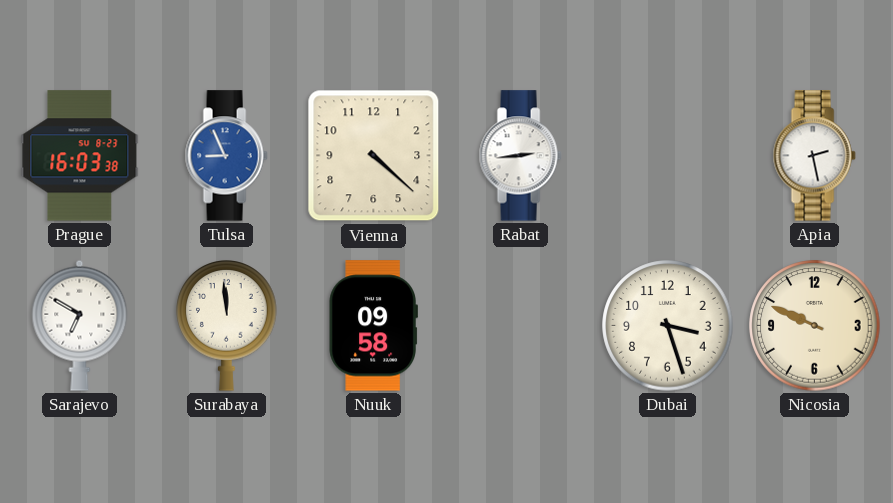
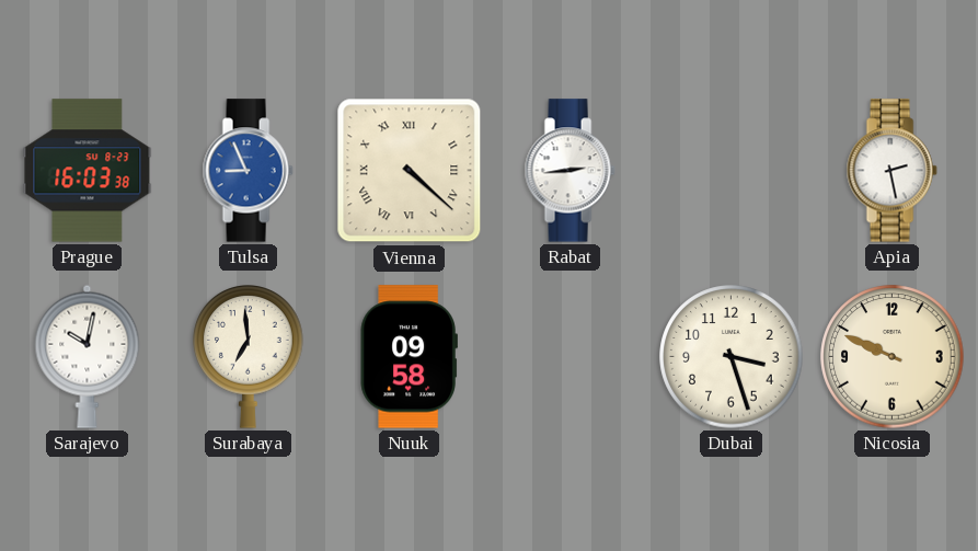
Vienna numerals: Arabic -> Roman (410, 171)
Sarajevo: 6:50 -> 10:02 (88, 356)
Surabaya: 11:59 -> 6:59 (249, 357)
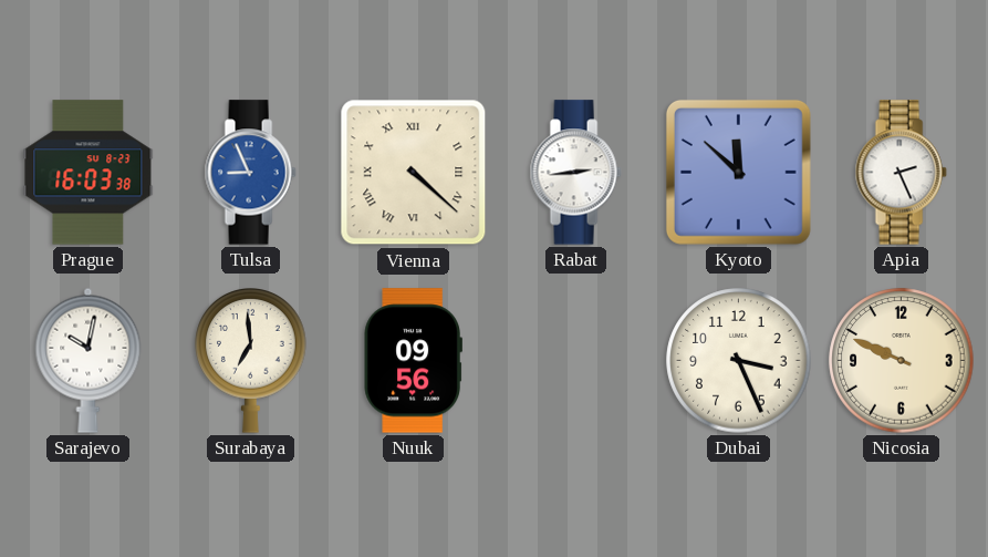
Kyoto: none -> 11:52 (738, 172)
Apia: 2:28 -> 2:26 (901, 173)
Nuuk: 09:58 -> 09:56 (413, 361)
Dubai: 3:27 -> 3:26 (739, 361)
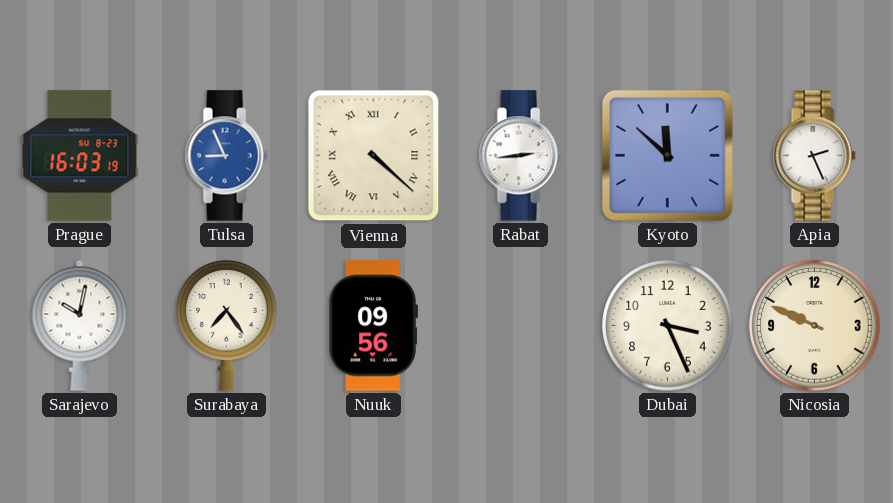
Prague: 16:03:38 -> 16:03:19 (80, 156)
Surabaya: 6:59 -> 7:24 (227, 326)
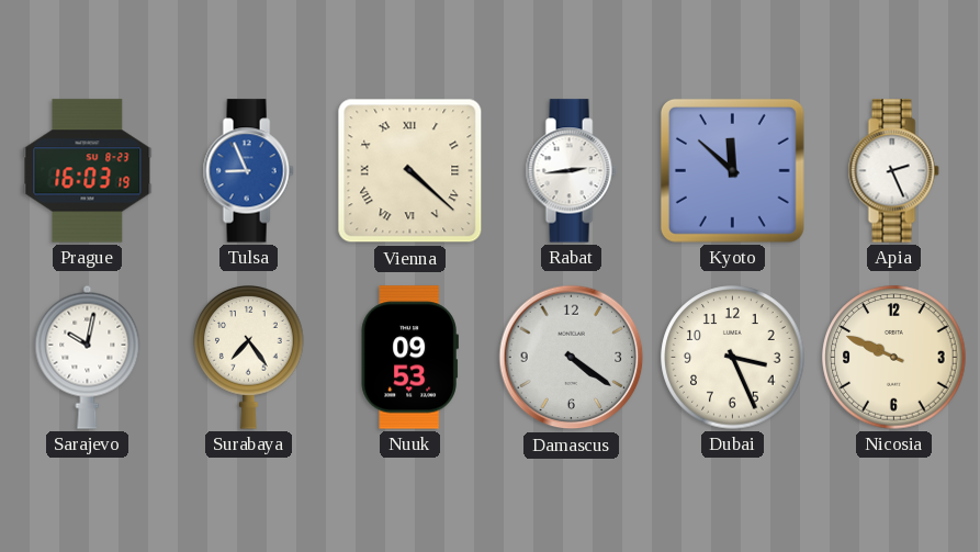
Nuuk: 09:56 -> 09:53 (409, 358)
Damascus: none -> 4:21 (572, 358)
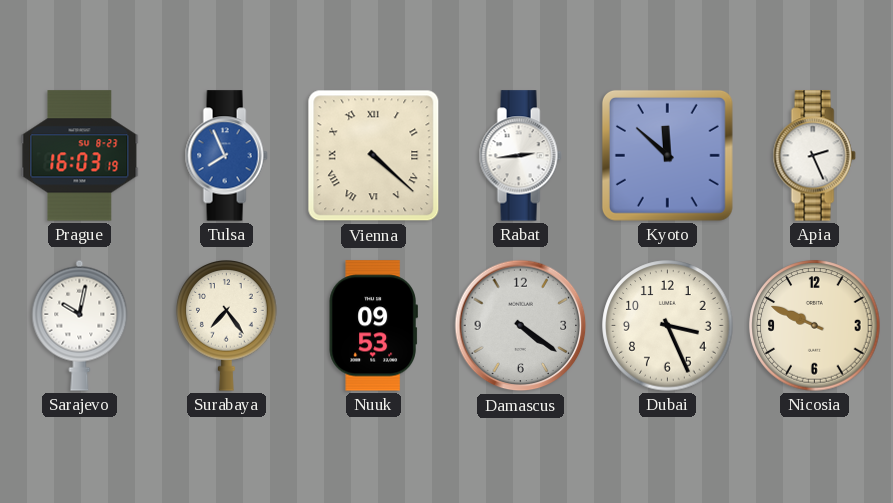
Tulsa: 8:56 -> 7:56 (226, 156)
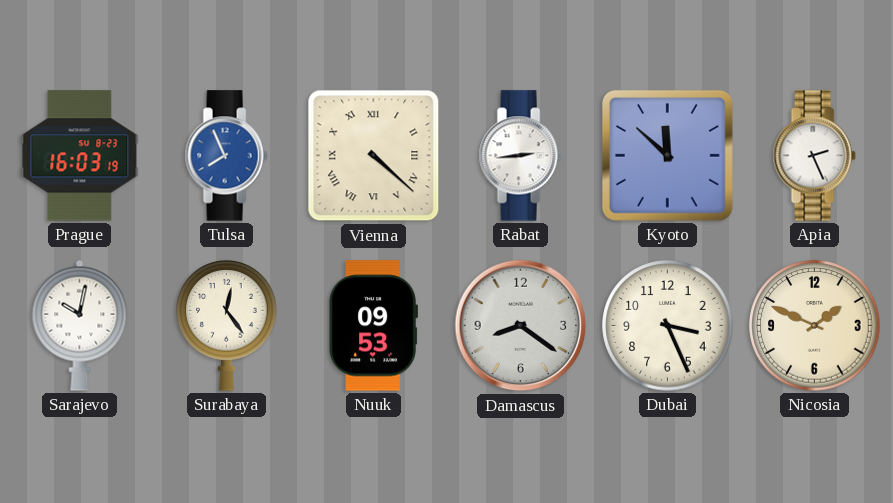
Surabaya: 7:24 -> 12:24 (227, 326)
Damascus: 4:21 -> 8:21 (521, 326)
Nicosia: 9:49 -> 1:49 (815, 326)
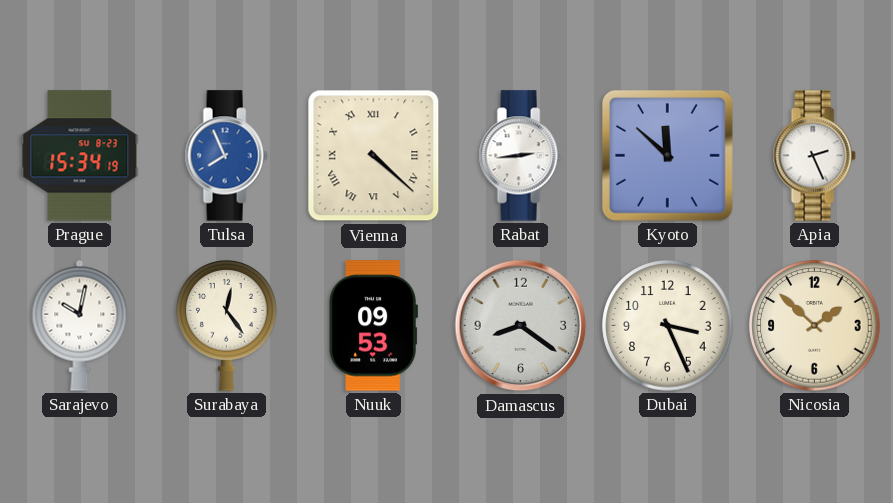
Prague: 16:03 -> 15:34 (80, 156)
Nicosia: 1:49 -> 1:52 (815, 326)
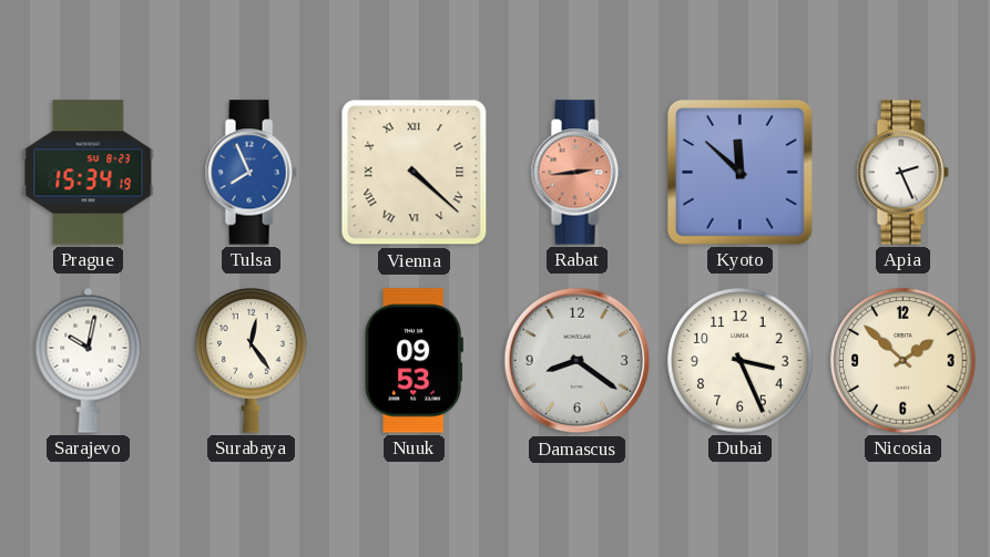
Rabat dial: white -> salmon (576, 173)
